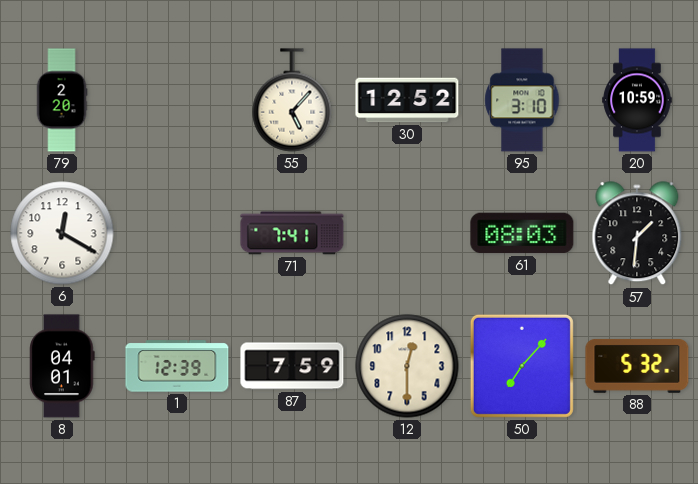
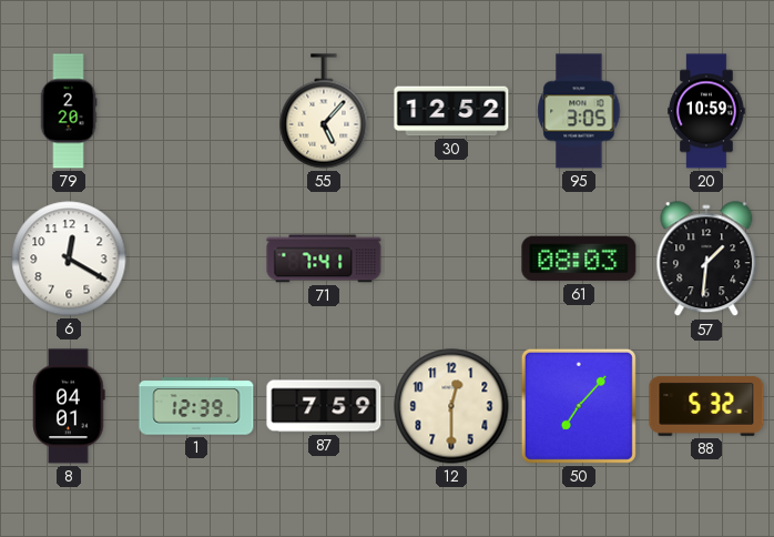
95: 3:10 -> 3:05 (579, 111)
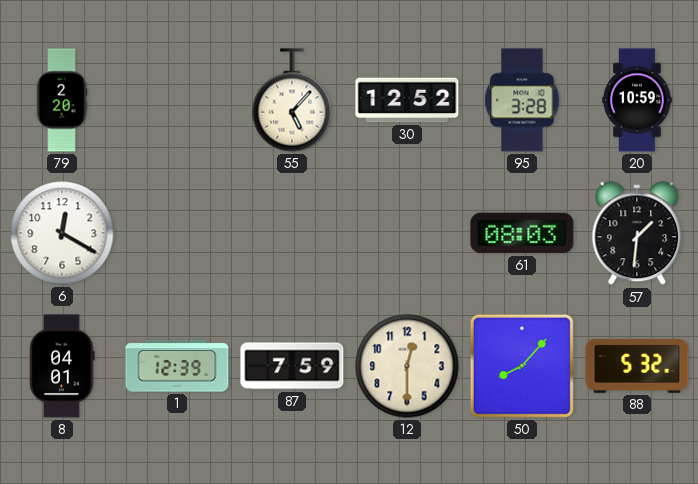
95: 3:05 -> 3:28 (522, 100)
71: 7:41 -> none (324, 259)
50: 7:07 -> 8:07 (522, 366)
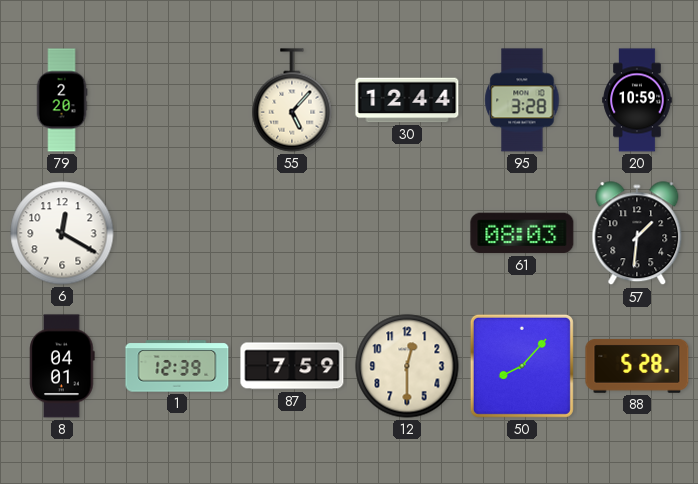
30: 12:52 -> 12:44 (407, 100)
88: 5:32 -> 5:28 (637, 366)
